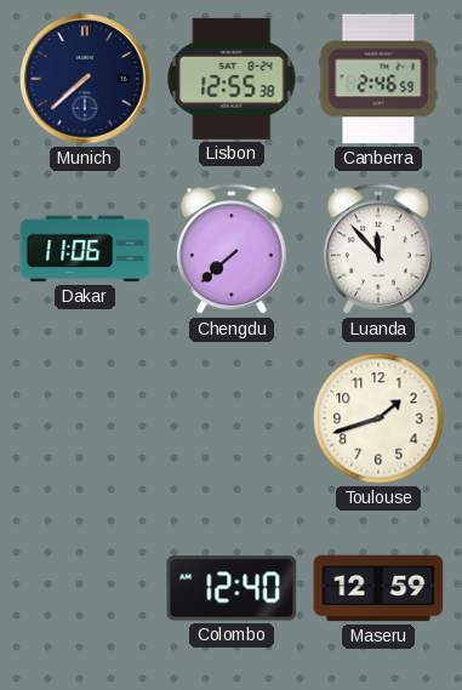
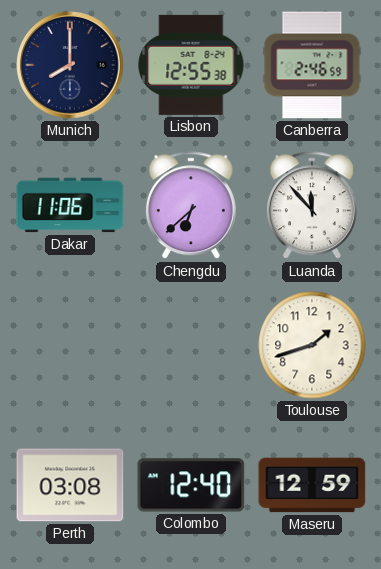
Munich: 7:38 -> 8:00 (70, 65)
Chengdu: 7:38 -> 6:38 (191, 206)
Perth: none -> 03:08 (70, 485)
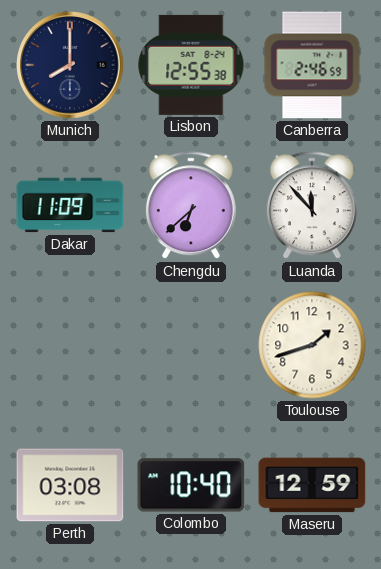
Dakar: 11:06 -> 11:09 (70, 205)
Colombo: 12:40 -> 10:40 (191, 485)
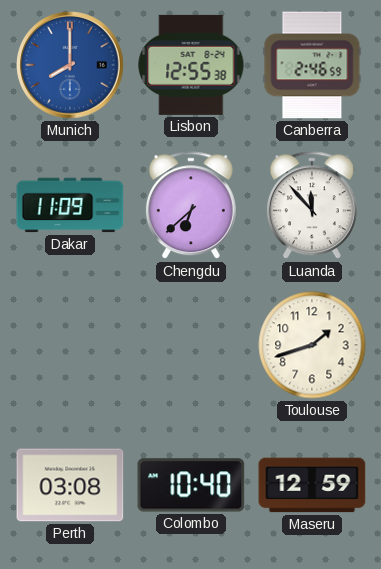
Munich dial: navy -> blue (70, 65)
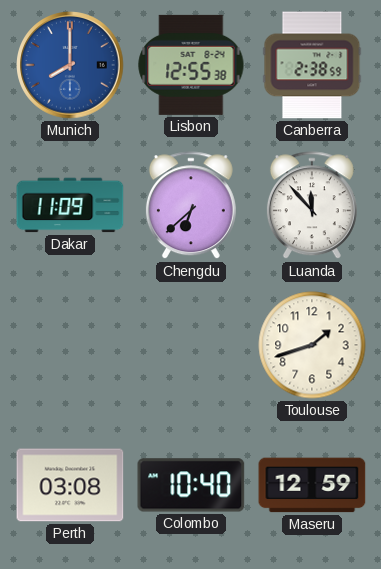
Canberra: 2:46 -> 2:38 (312, 65)
